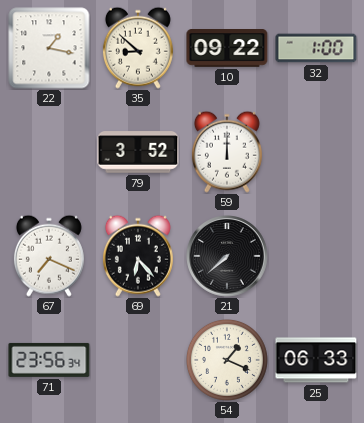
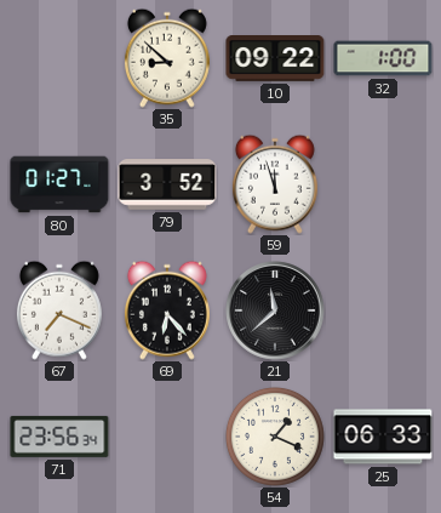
22: 1:17 -> none (49, 48)
80: none -> 01:27 (59, 184)
59: 12:00 -> 11:57 (275, 184)
21: 7:38 -> 11:38 (275, 310)
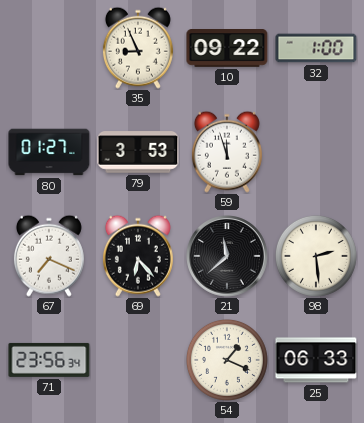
35: 8:52 -> 8:56 (138, 48)
79: 3:52 -> 3:53 (138, 152)
98: none -> 2:29 (316, 256)
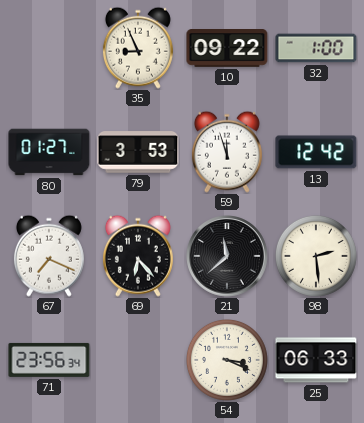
13: none -> 12:42 (316, 152)
54: 1:19 -> 3:19 (227, 360)
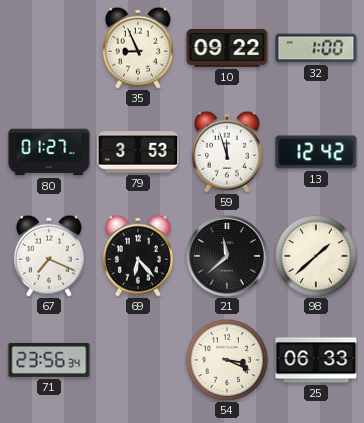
98: 2:29 -> 1:38 (316, 256)
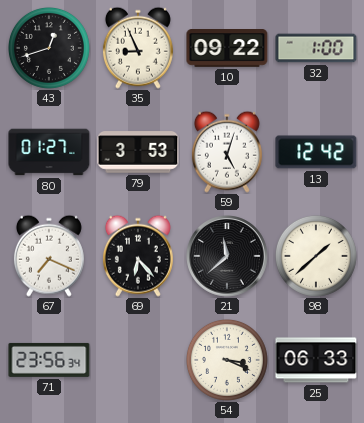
43: none -> 12:42 (49, 48)
59: 11:57 -> 5:03 (227, 152)
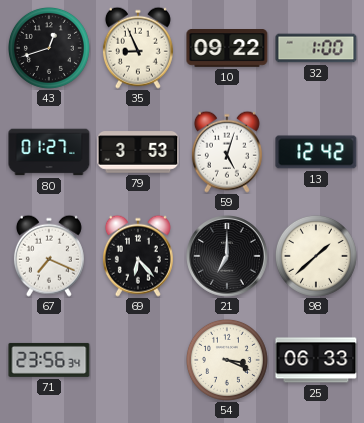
21: 11:38 -> 7:00 (227, 256)
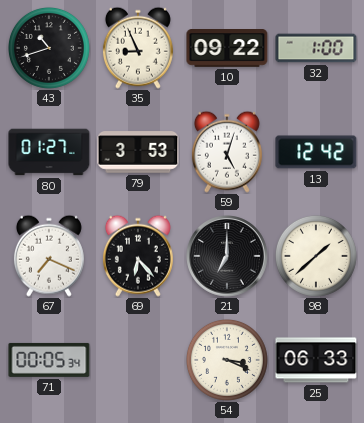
43: 12:42 -> 10:42 (49, 48)
71: 23:56 -> 00:05 (49, 360)
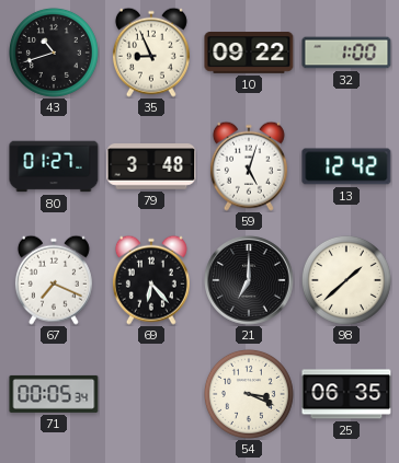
79: 3:53 -> 3:48 (151, 166)
25: 06:33 -> 06:35 (346, 394)
